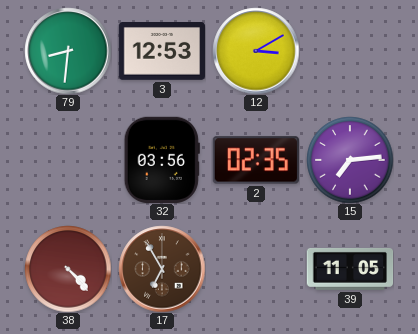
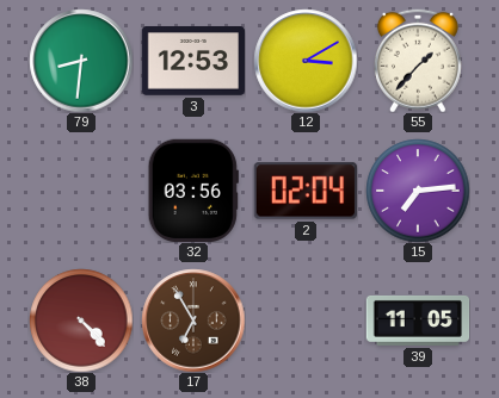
55: none -> 1:37 (418, 61)
2: 02:35 -> 02:04 (306, 191)
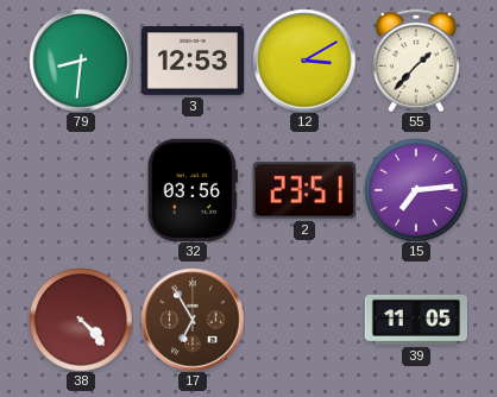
2: 02:04 -> 23:51 (304, 190)
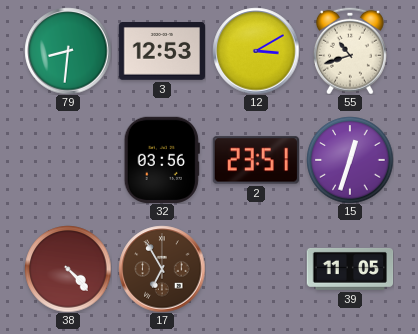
55: 1:37 -> 10:42 (350, 51)
15: 7:14 -> 12:33 (350, 160)
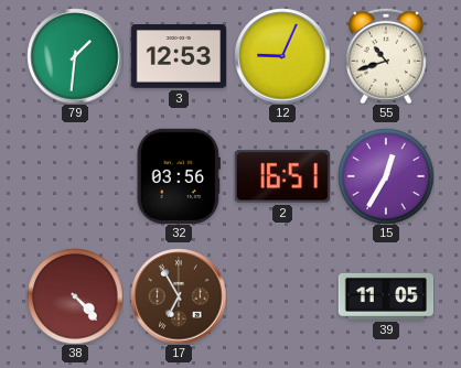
79: 8:31 -> 1:31 (75, 56)
12: 3:10 -> 9:04 (282, 56)
2: 23:51 -> 16:51 (282, 176)
15: 12:33 -> 12:35 (386, 176)
